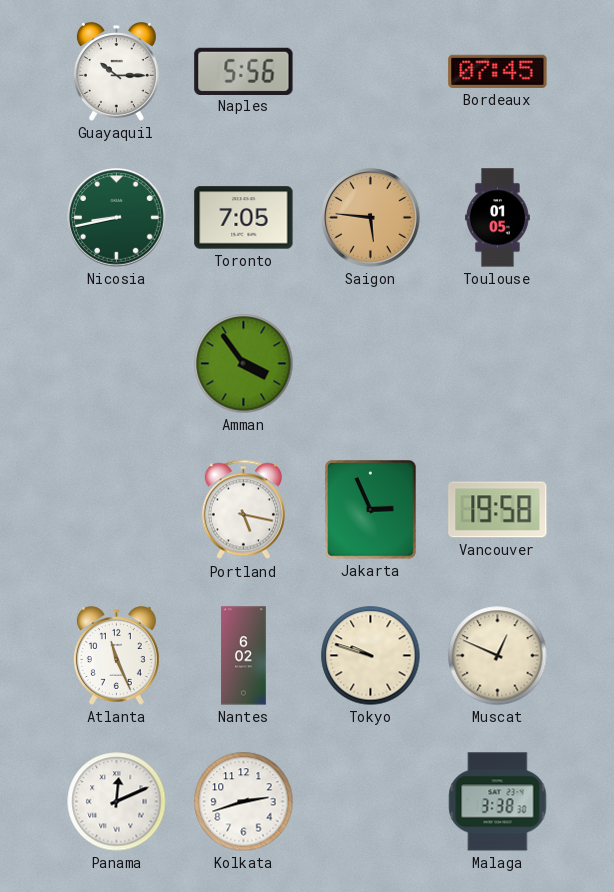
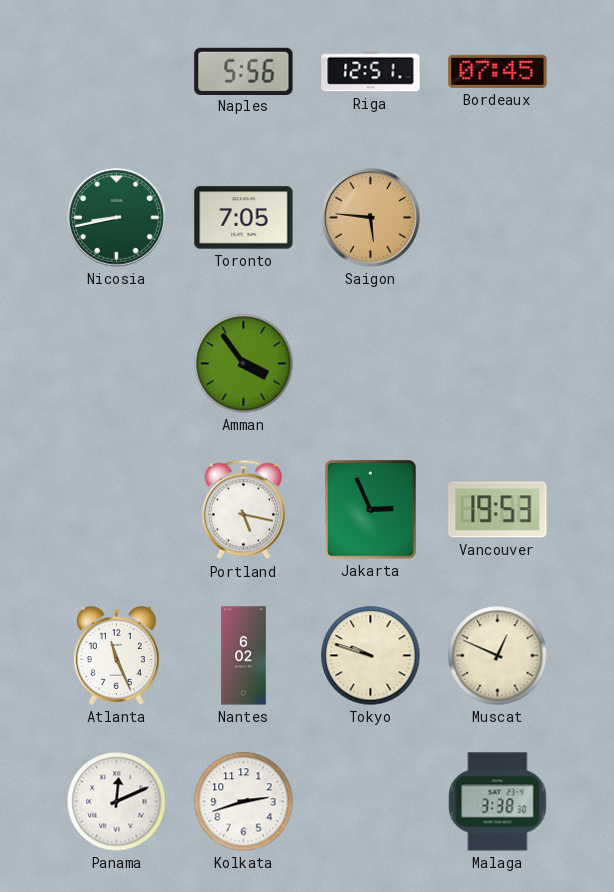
Guayaquil: 10:15 -> none (116, 72)
Riga: none -> 12:51 (371, 72)
Toulouse: 01:05 -> none (498, 218)
Vancouver: 19:58 -> 19:53 (498, 510)
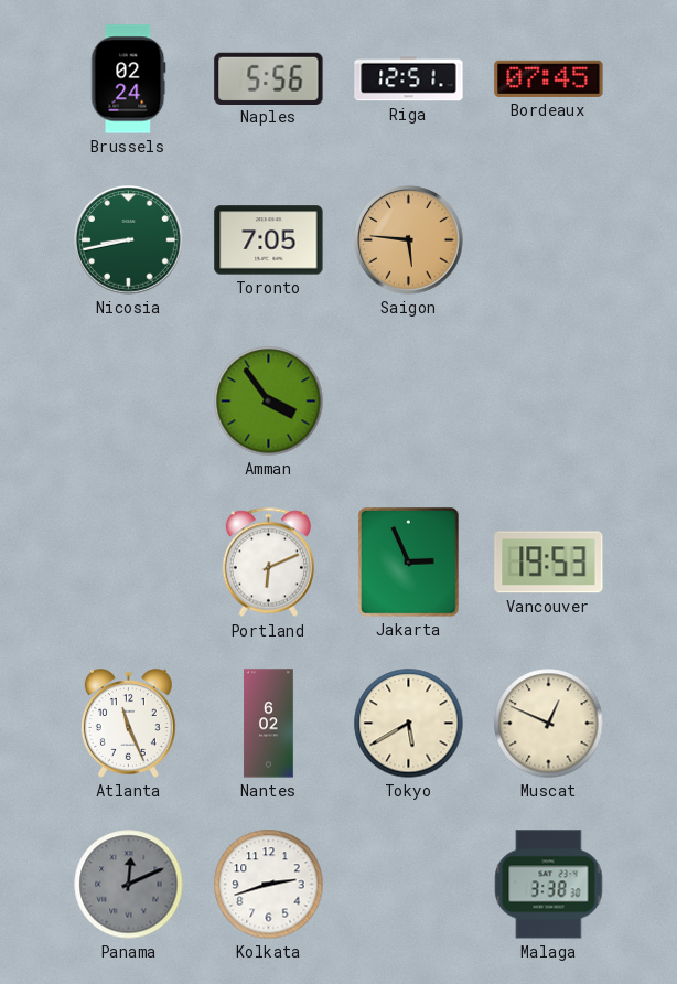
Brussels: none -> 02:24 (129, 79)
Portland: 5:17 -> 6:11 (268, 563)
Tokyo: 9:48 -> 5:40 (409, 724)
Panama dial: white -> grey (129, 885)
